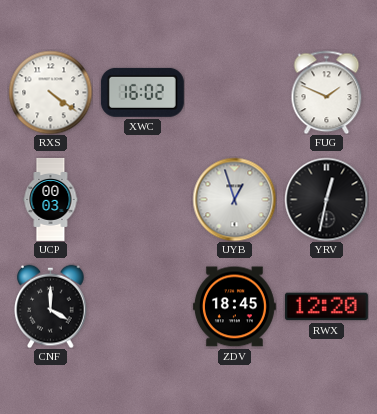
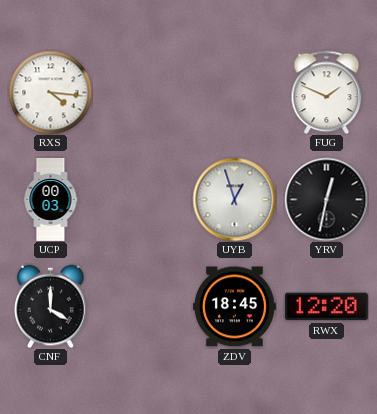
RXS: 4:21 -> 4:16 (50, 92)
XWC: 16:02 -> none (142, 92)
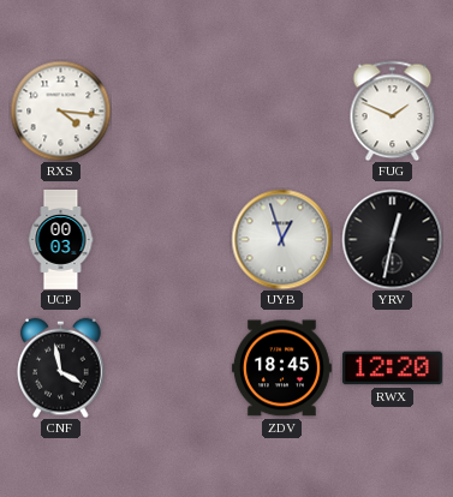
CNF: 4:00 -> 3:58 (61, 367)
